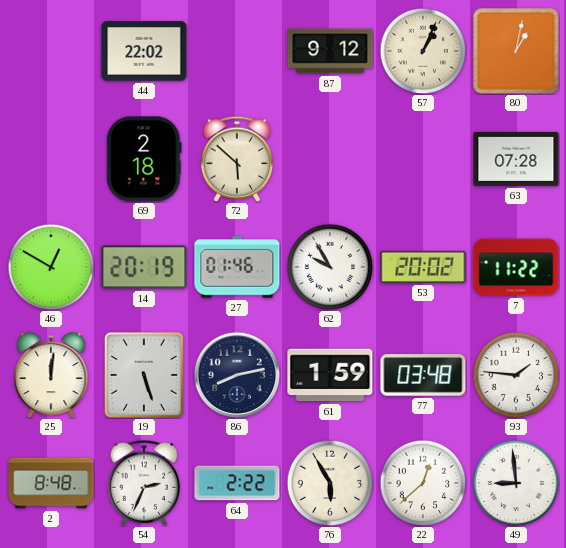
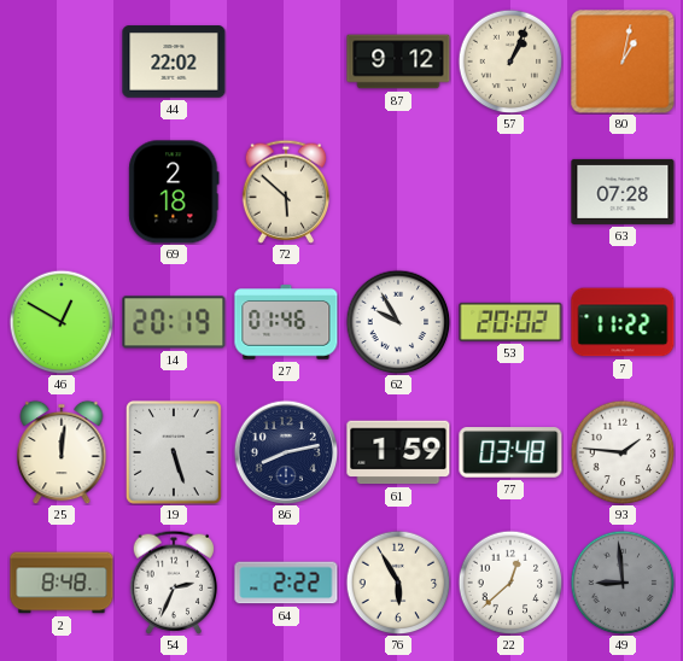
49 dial: white -> grey (623, 583)
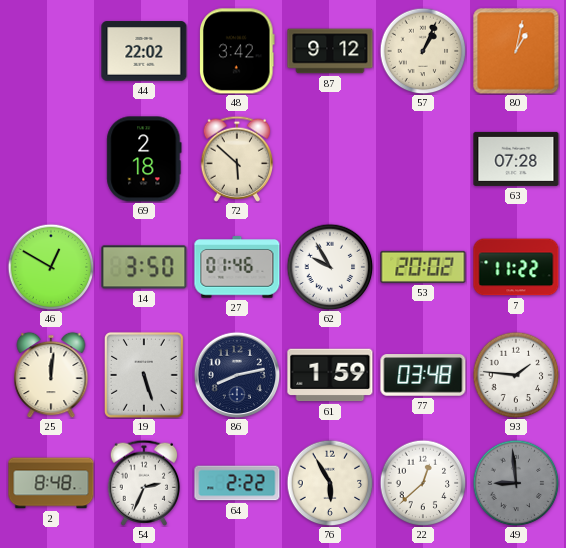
48: none -> 3:42 (237, 51)
14: 20:19 -> 3:50 (144, 267)
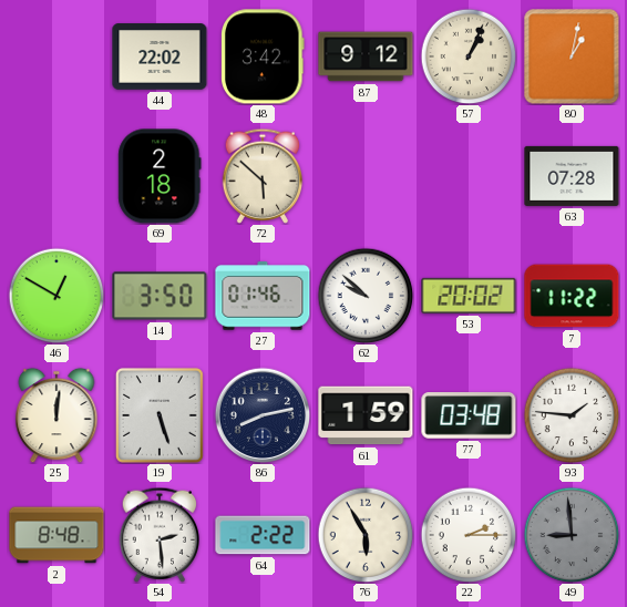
62: 9:55 -> 9:52 (366, 296)
54: 2:34 -> 2:29 (158, 535)
22: 12:38 -> 2:15 (469, 535)
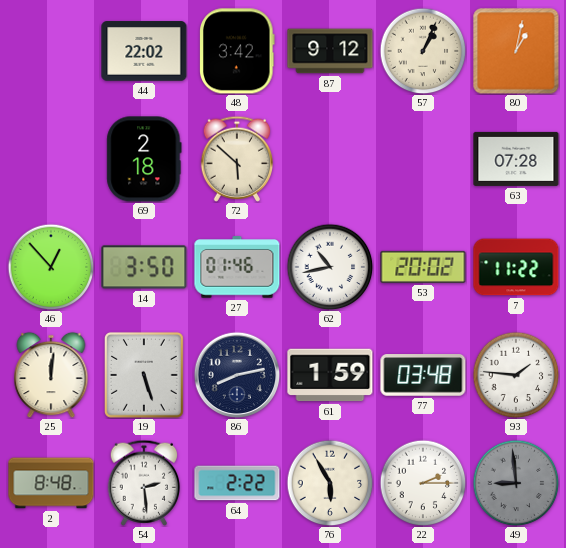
46: 12:50 -> 12:53 (51, 267)
62: 9:52 -> 10:43 (330, 267)
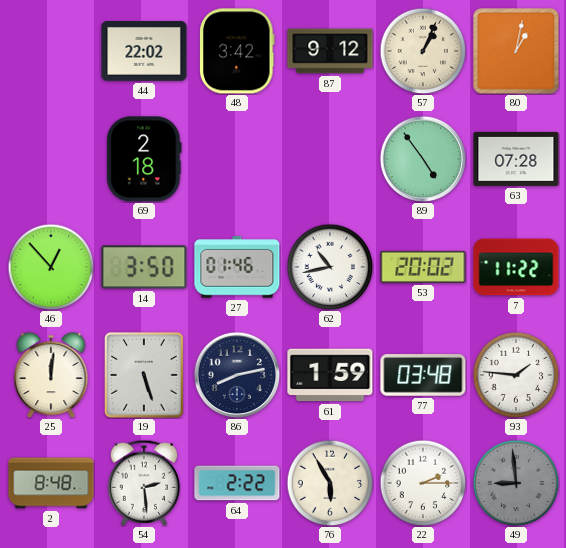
72: 5:52 -> none (236, 159)
89: none -> 4:54 (423, 159)
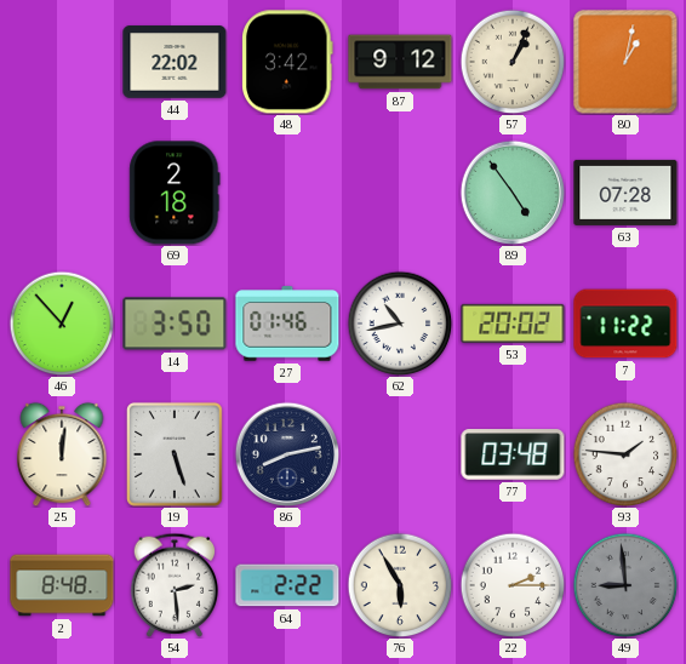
61: 1:59 -> none (330, 375)
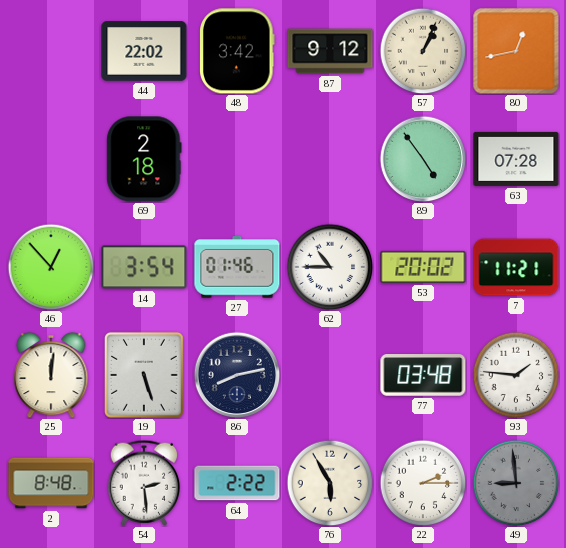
80: 1:02 -> 12:43 (516, 51)
14: 3:50 -> 3:54 (144, 267)
62: 10:43 -> 10:45 (330, 267)
7: 11:22 -> 11:21 (516, 267)
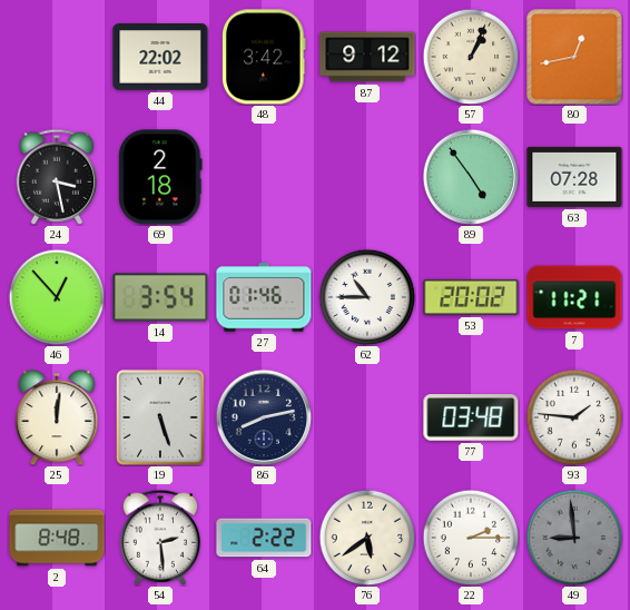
24: none -> 3:28 (56, 177)
76: 5:55 -> 5:39 (367, 538)
